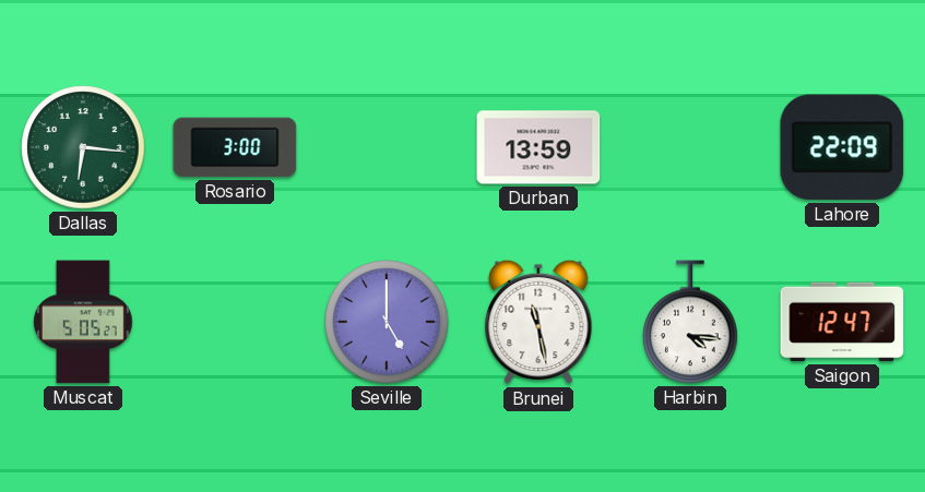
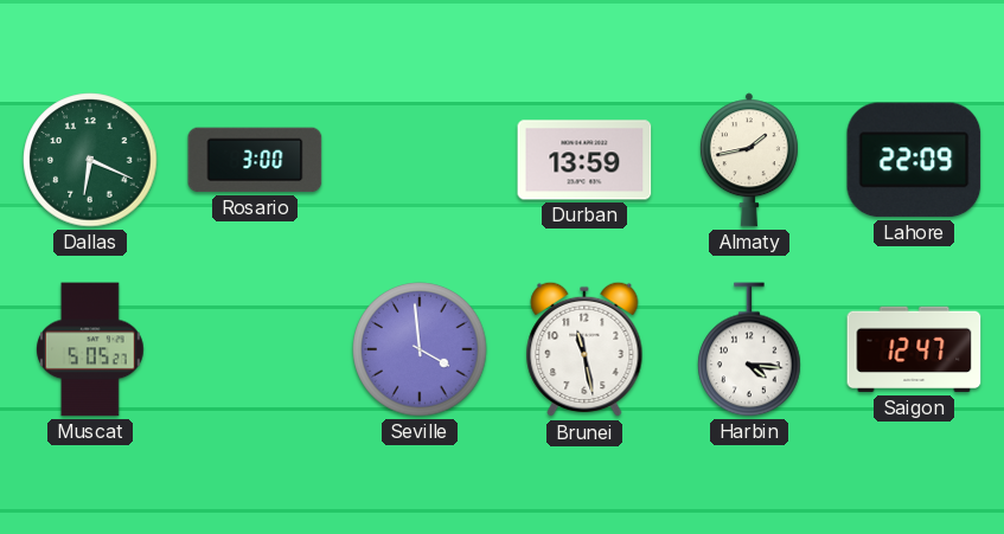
Dallas: 6:16 -> 6:19 (90, 160)
Almaty: none -> 1:43 (749, 160)
Seville: 5:00 -> 3:59 (420, 349)
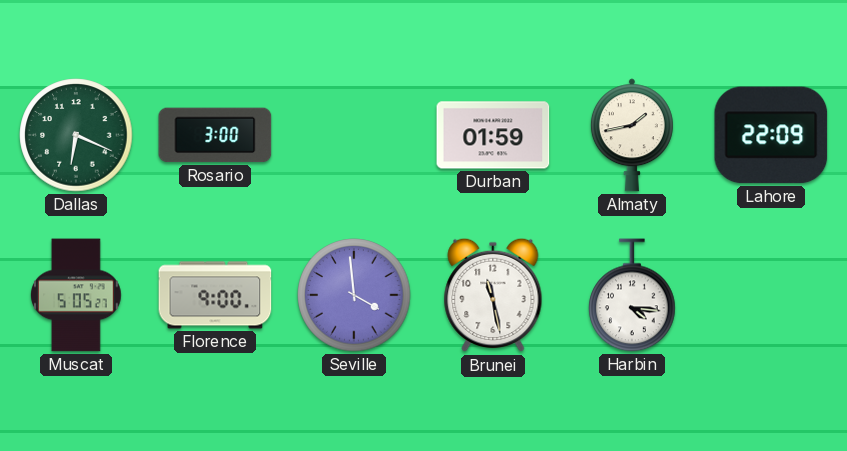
Durban: 13:59 -> 01:59 (493, 135)
Florence: none -> 9:00 (215, 295)
Saigon: 12:47 -> none (914, 349)
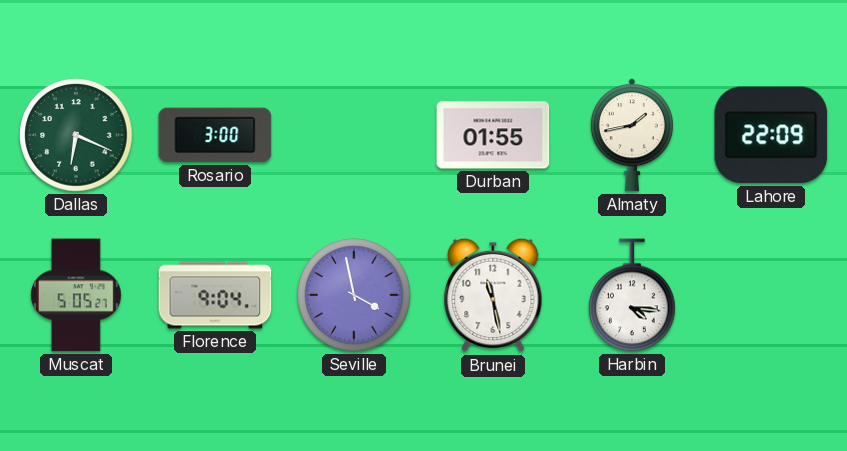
Durban: 01:59 -> 01:55 (493, 135)
Florence: 9:00 -> 9:04 (215, 295)
Seville: 3:59 -> 3:58 (354, 295)
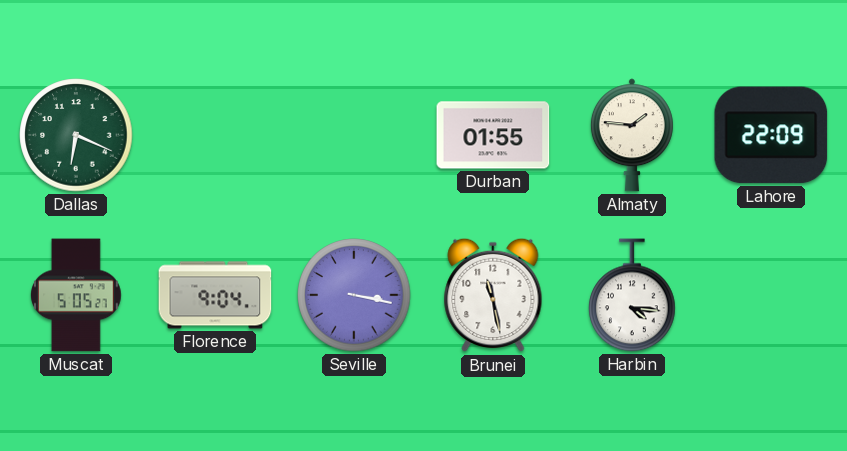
Rosario: 3:00 -> none (215, 135)
Almaty: 1:43 -> 1:46 (632, 135)
Seville: 3:58 -> 3:17 (354, 295)
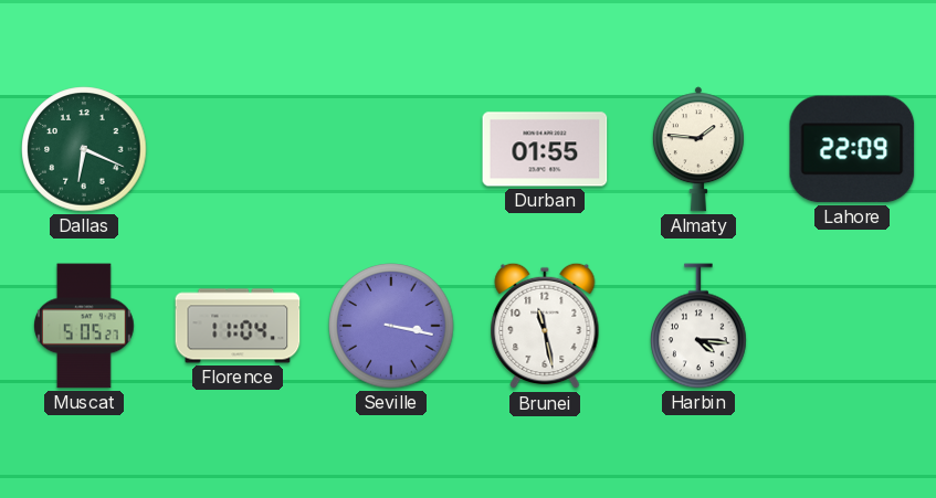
Florence: 9:04 -> 11:04 (238, 326)
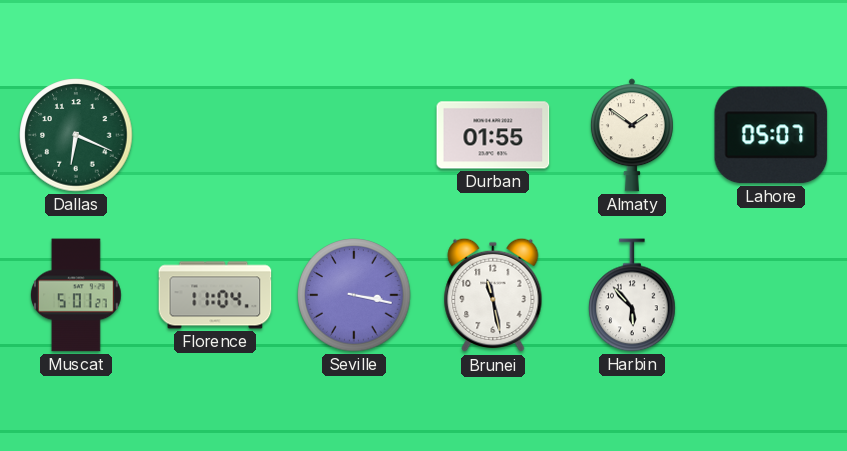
Almaty: 1:46 -> 1:51 (632, 135)
Lahore: 22:09 -> 05:07 (771, 135)
Muscat: 5:05 -> 5:01 (77, 295)
Harbin: 4:16 -> 5:53 (632, 295)
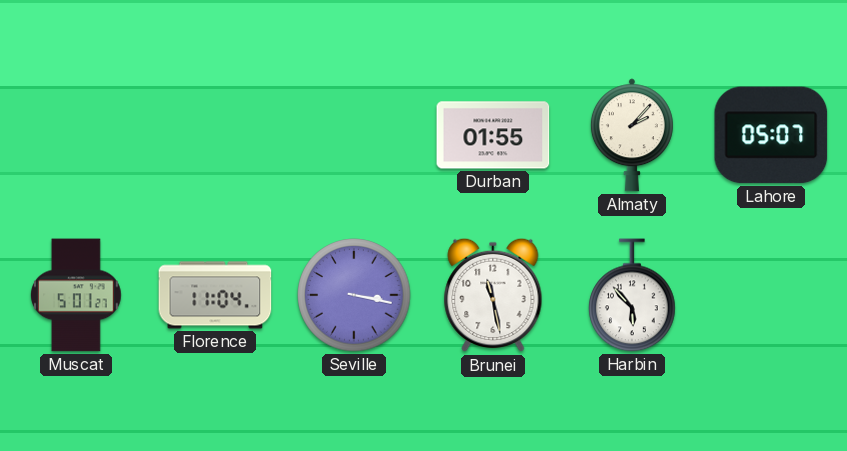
Dallas: 6:19 -> none (76, 135)
Almaty: 1:51 -> 2:07 (632, 135)
